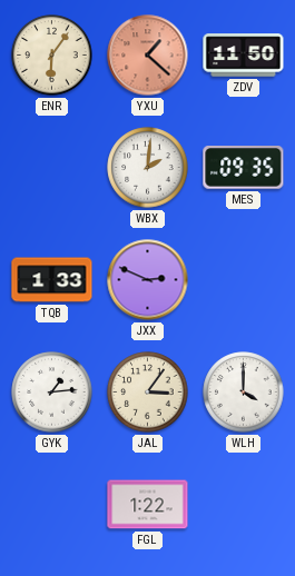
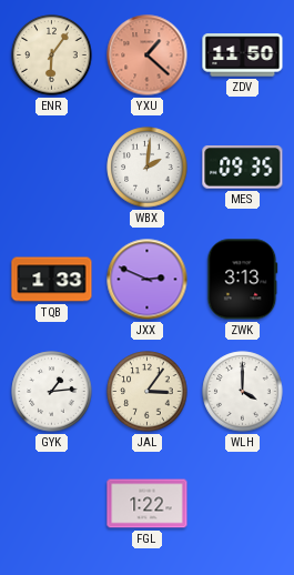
ZWK: none -> 3:13 (243, 280)
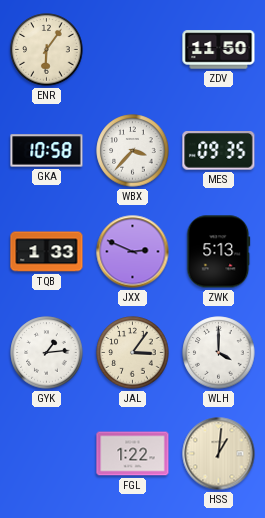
YXU: 1:22 -> none (148, 56)
GKA: none -> 10:58 (47, 151)
WBX: 2:01 -> 3:37 (133, 151)
ZWK: 3:13 -> 5:13 (219, 252)
HSS: none -> 1:01 (219, 454)
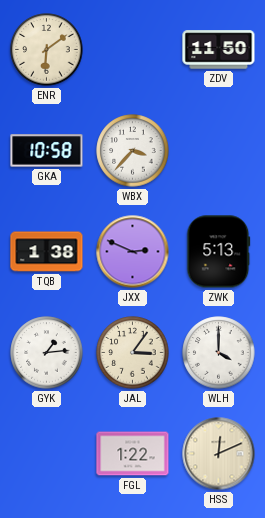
ENR: 6:06 -> 6:09 (47, 50)
MES: 09:35 -> none (219, 151)
TQB: 1:33 -> 1:38 (47, 252)
HSS: 1:01 -> 12:11 (219, 454)
